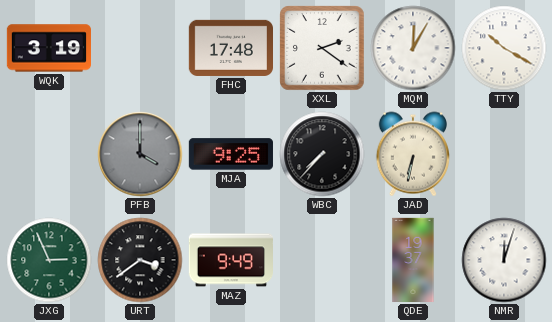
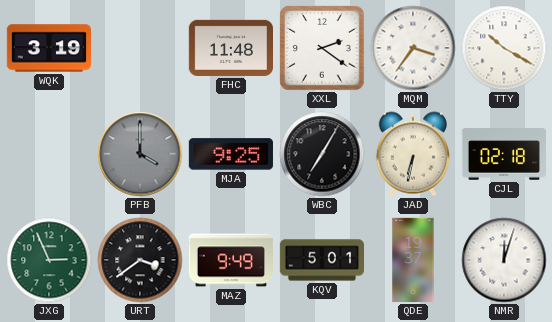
FHC: 17:48 -> 11:48 (230, 48)
MQM: 12:05 -> 3:36 (413, 48)
WBC: 7:37 -> 7:05 (322, 154)
CJL: none -> 02:18 (503, 154)
KQV: none -> 5:01 (322, 260)
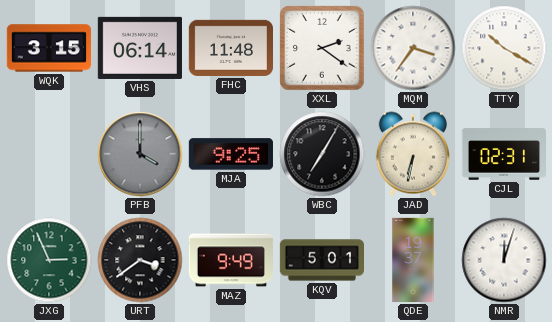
WQK: 3:19 -> 3:15 (48, 48)
VHS: none -> 06:14 (139, 48)
CJL: 02:18 -> 02:31 (503, 154)
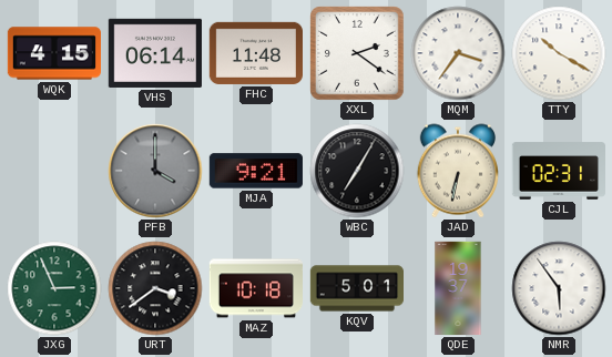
WQK: 3:15 -> 4:15 (53, 53)
MJA: 9:25 -> 9:21 (256, 171)
MAZ: 9:49 -> 10:18 (255, 288)
NMR: 12:03 -> 5:54 (559, 288)
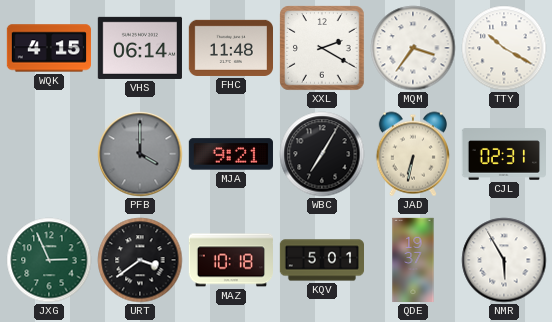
XXL: 2:21 -> 2:20 (322, 48)
NMR: 5:54 -> 5:55 (504, 260)
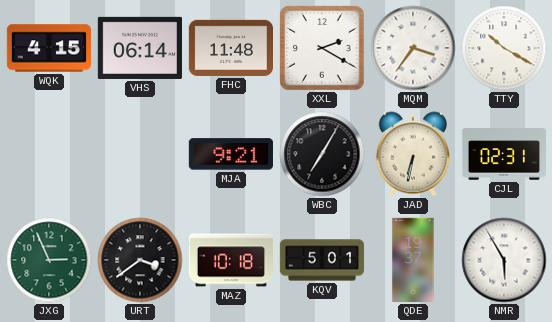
PFB: 4:00 -> none (140, 154)
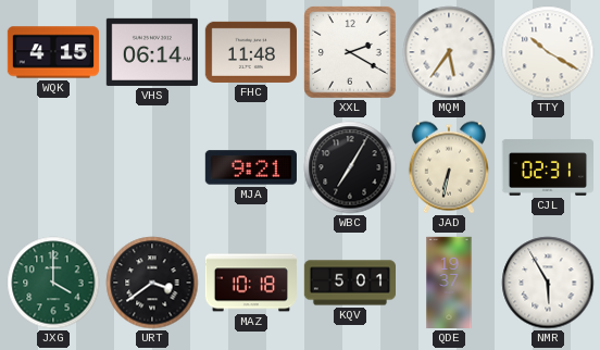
MQM: 3:36 -> 5:36 (449, 52)
JXG: 2:56 -> 4:00 (53, 283)
